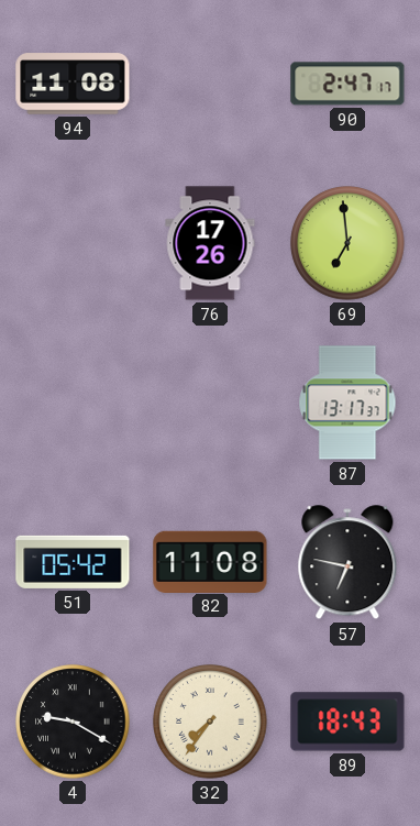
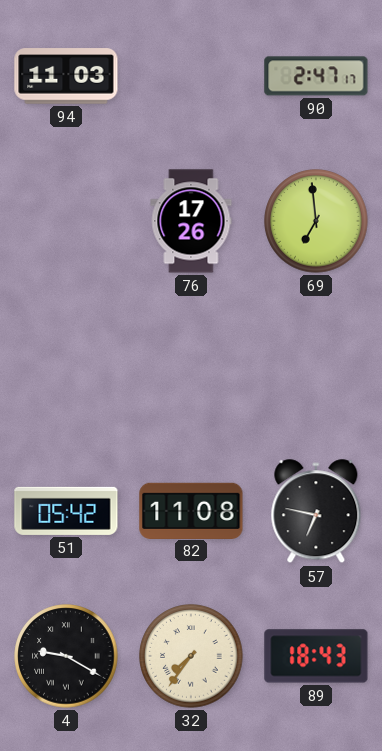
94: 11:08 -> 11:03 (66, 76)
87: 13:17 -> none (347, 403)
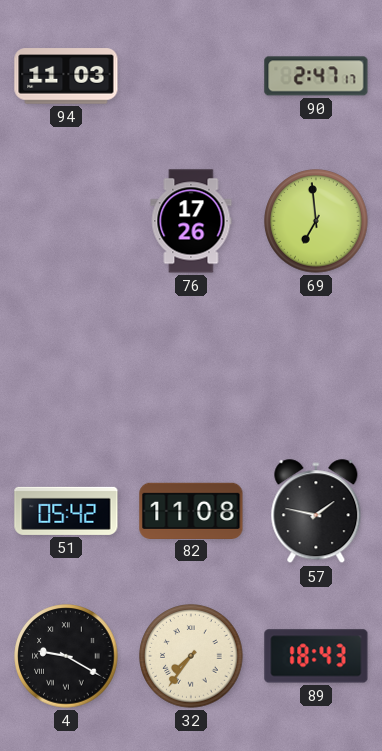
57: 6:47 -> 1:47 (316, 512)
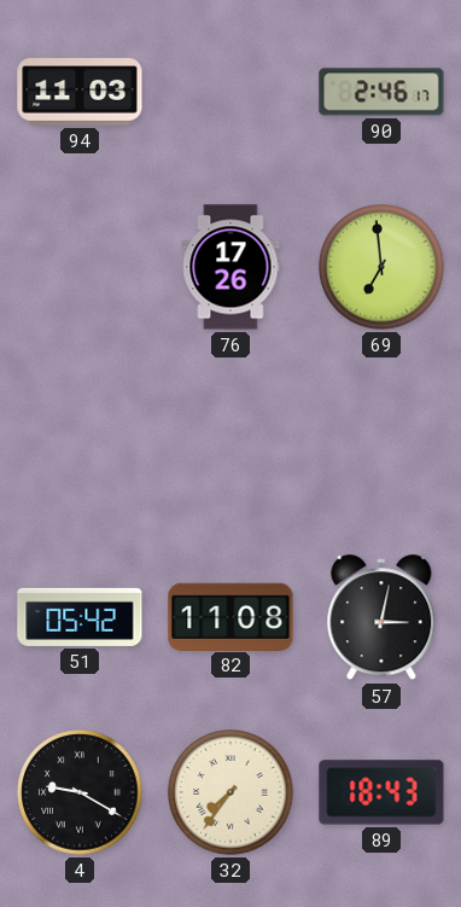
90: 2:47 -> 2:46 (381, 92)
57: 1:47 -> 3:02 (381, 618)
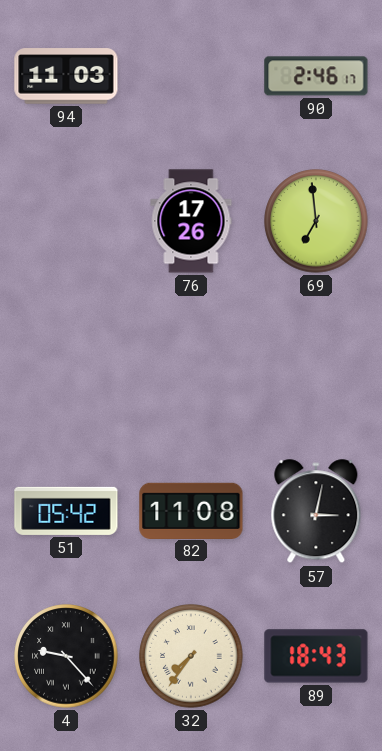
4: 9:20 -> 9:23 (66, 656)
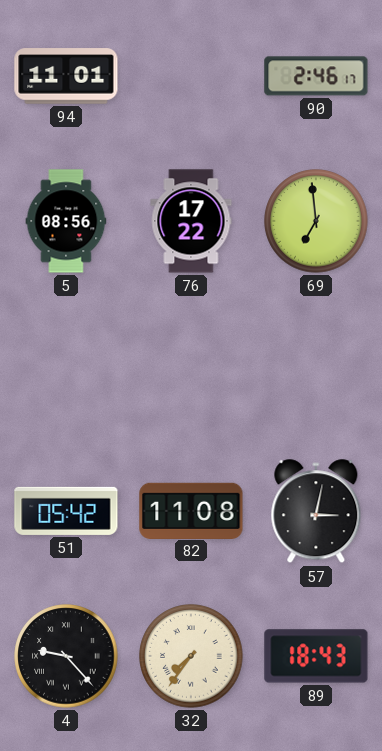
94: 11:03 -> 11:01 (66, 76)
5: none -> 08:56 (66, 221)
76: 17:26 -> 17:22 (191, 221)
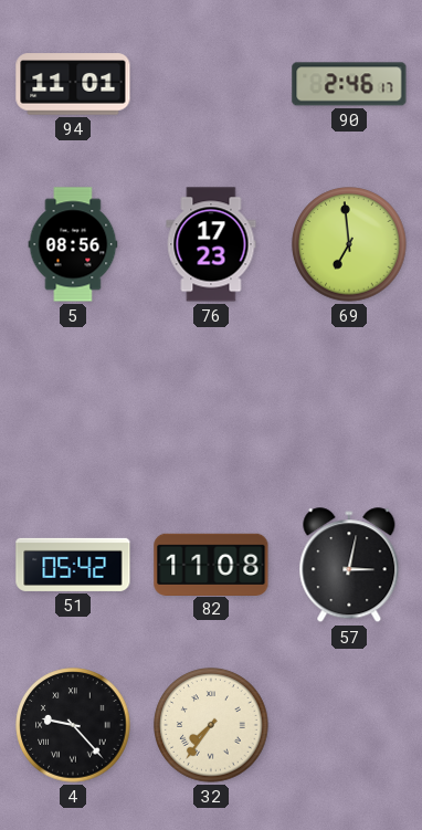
76: 17:22 -> 17:23 (211, 244)
89: 18:43 -> none (316, 656)
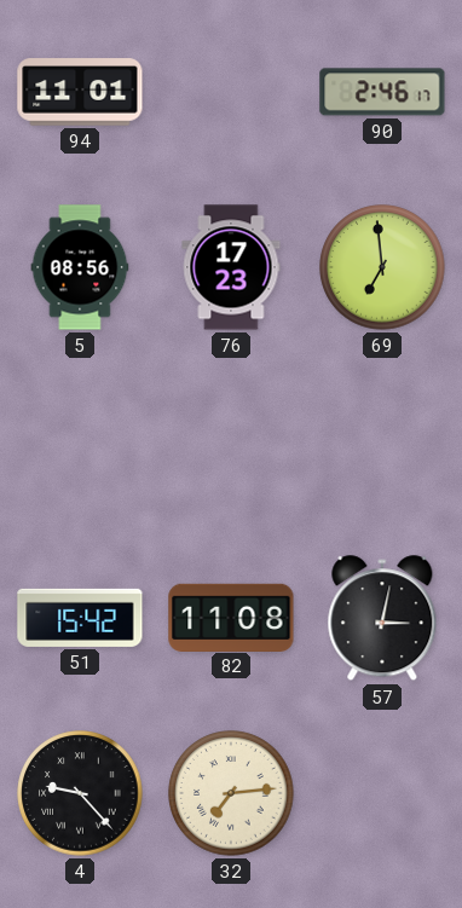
51: 05:42 -> 15:42 (80, 618)
32: 7:36 -> 7:14 (231, 793)
